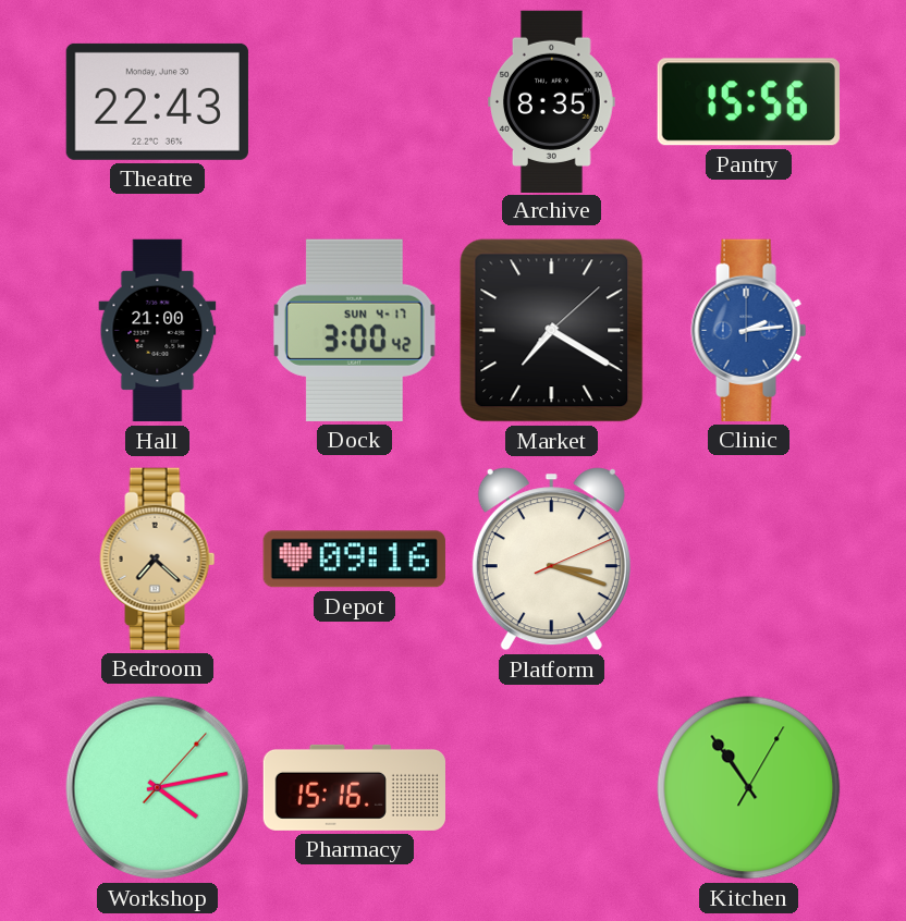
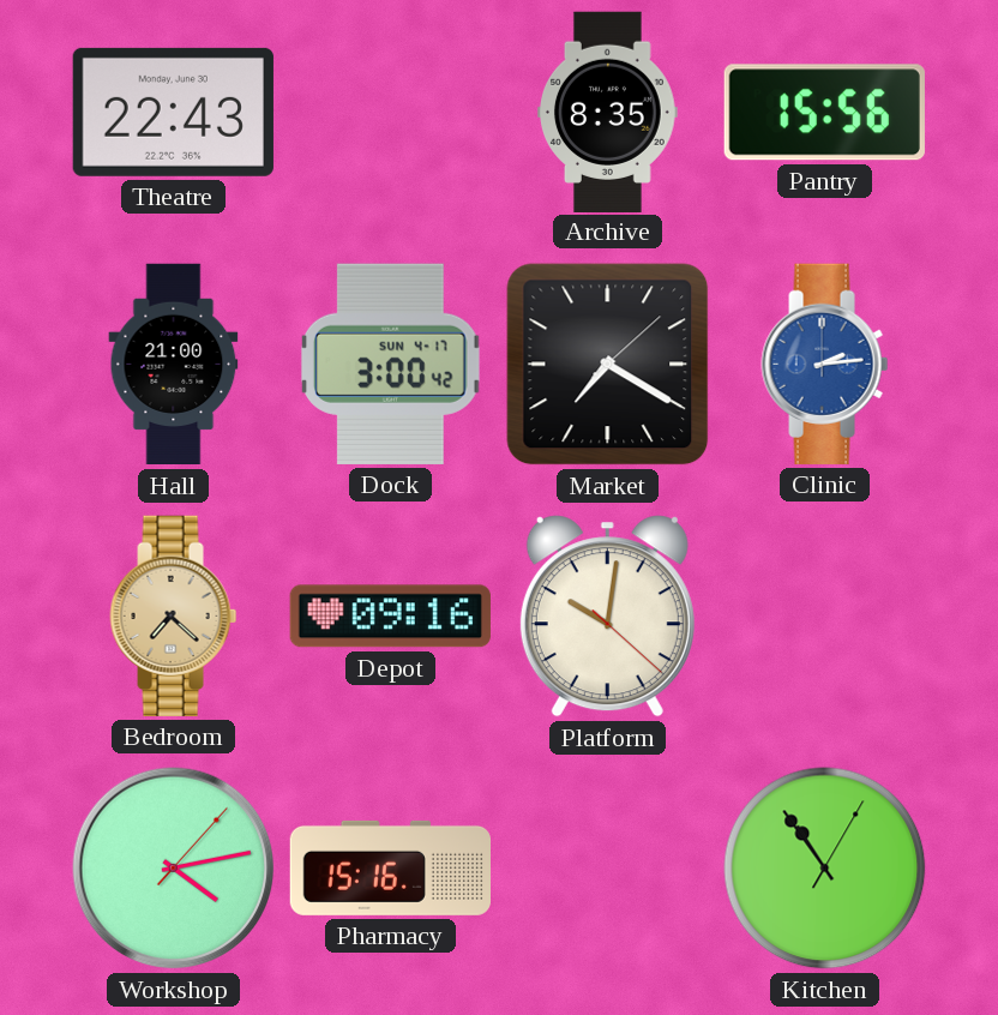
Platform: 3:18 -> 10:01 (607, 617)
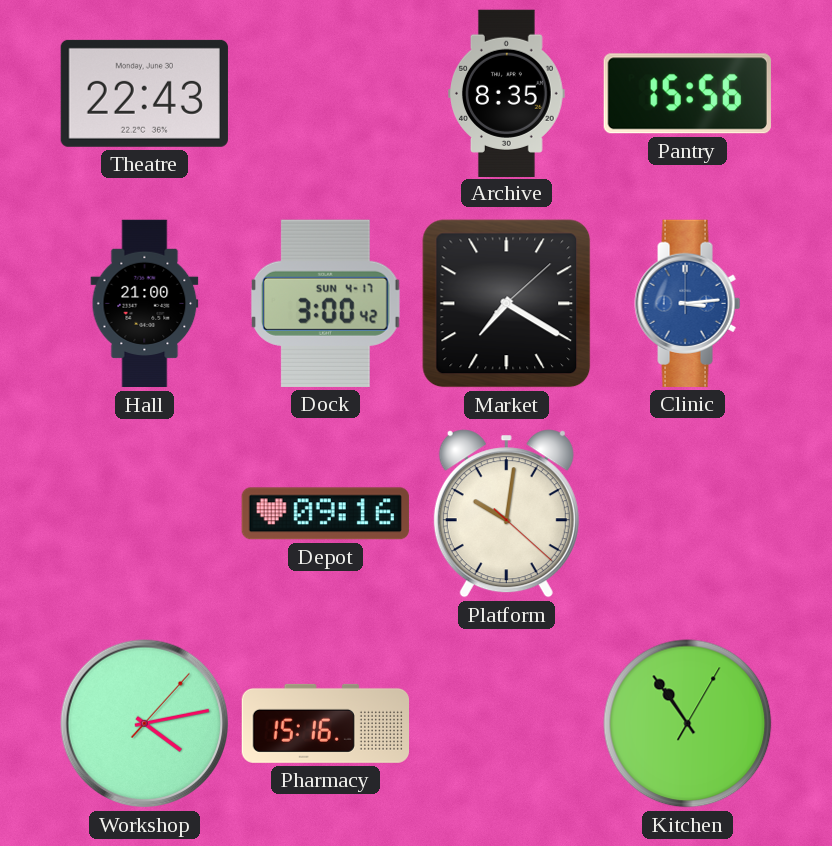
Clinic: 2:14 -> 3:14 (688, 303)
Bedroom: 7:22 -> none (174, 615)
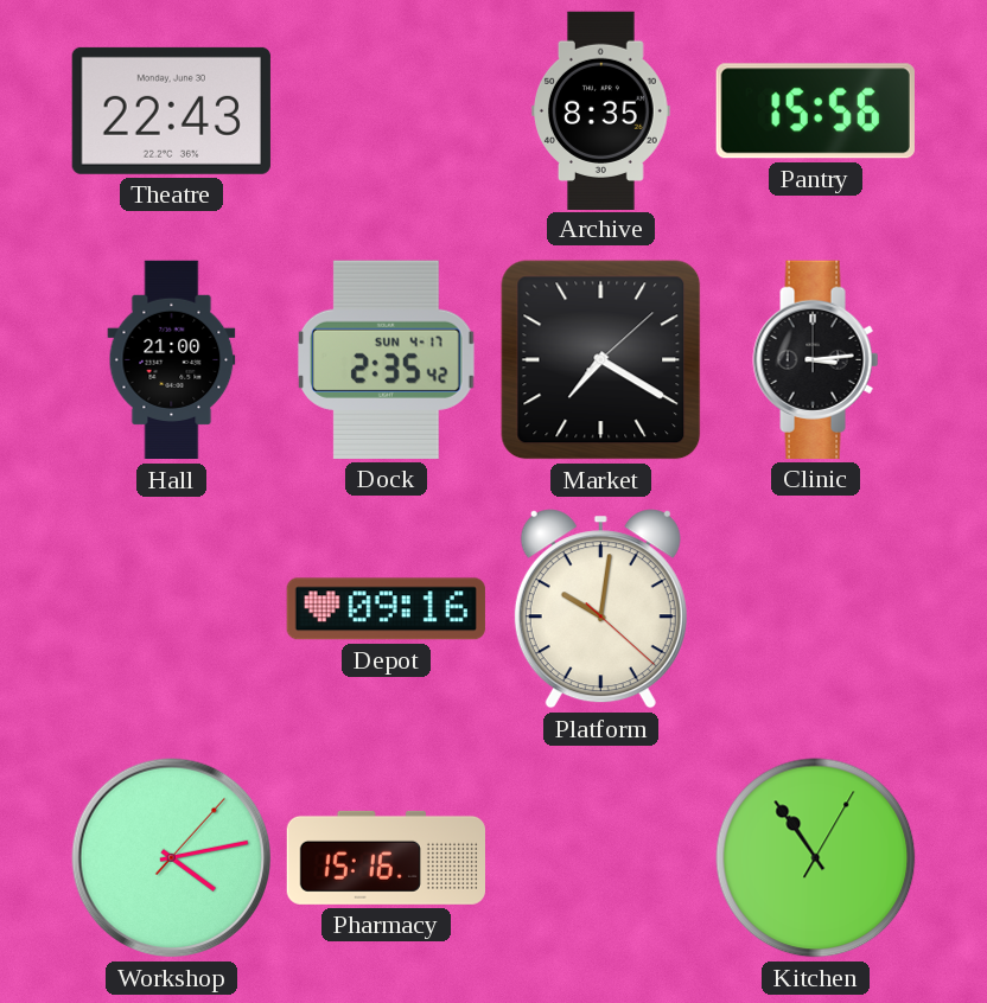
Dock: 3:00 -> 2:35 (386, 359)
Clinic dial: blue -> black (816, 359)
